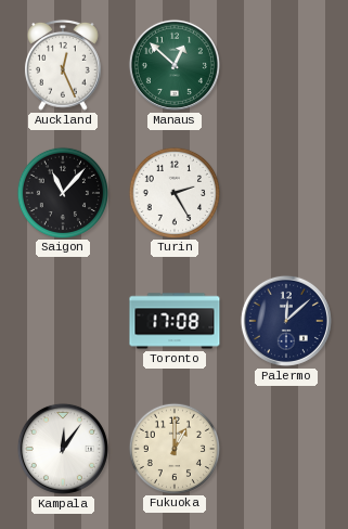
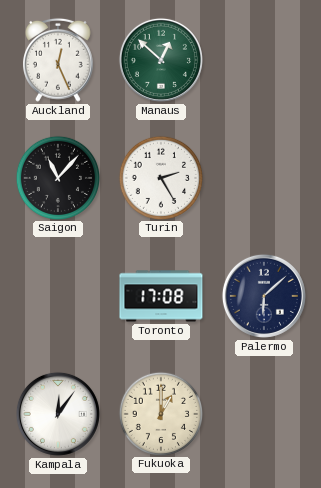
Palermo: 12:08 -> 6:08 (264, 296)
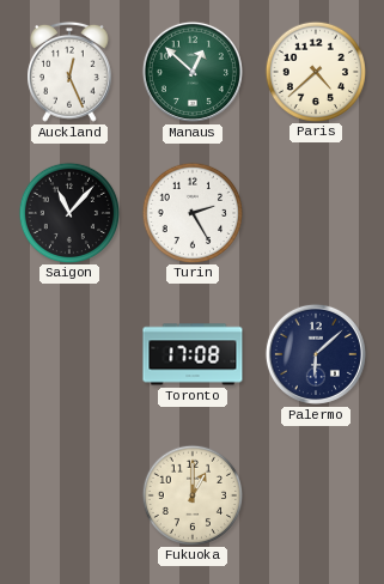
Paris: none -> 4:38 (315, 71)
Kampala: 12:06 -> none (58, 414)
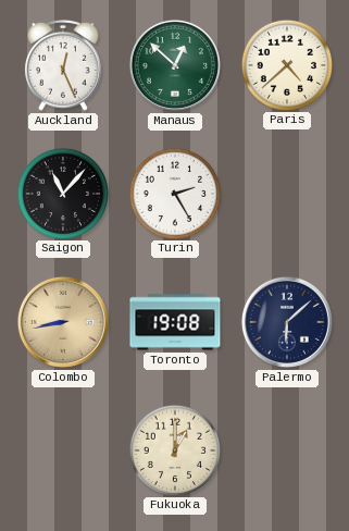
Colombo: none -> 8:43 (63, 322)
Toronto: 17:08 -> 19:08 (175, 322)
